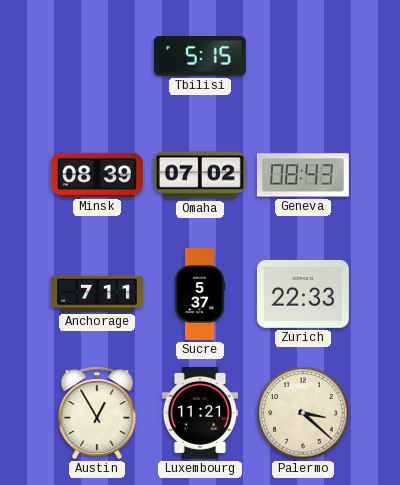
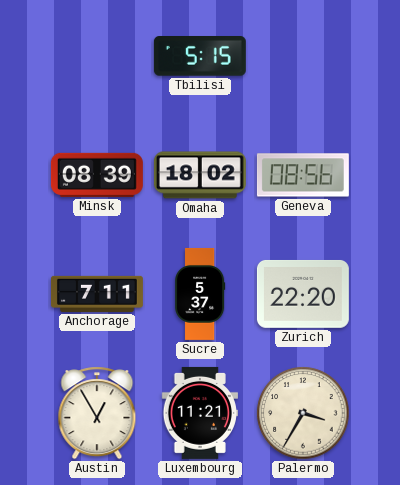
Omaha: 07:02 -> 18:02 (200, 175)
Geneva: 08:43 -> 08:56 (303, 175)
Zurich: 22:33 -> 22:20 (303, 294)
Palermo: 3:22 -> 3:35 (303, 413)
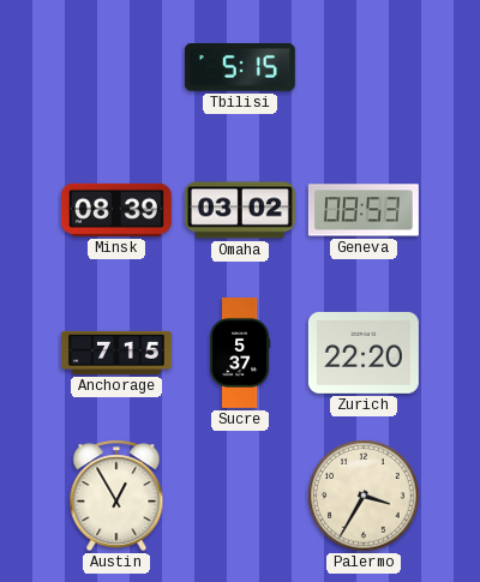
Omaha: 18:02 -> 03:02 (240, 210)
Geneva: 08:56 -> 08:53 (364, 210)
Anchorage: 7:11 -> 7:15 (116, 353)
Luxembourg: 11:21 -> none (200, 413)
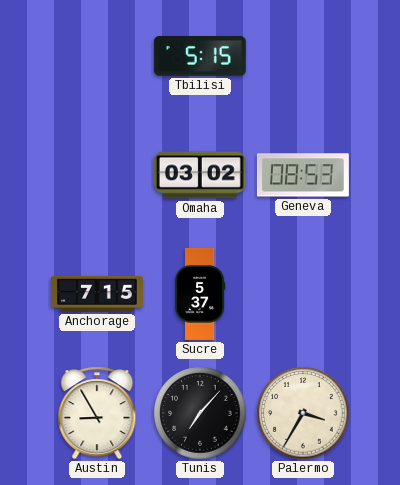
Minsk: 08:39 -> none (116, 210)
Zurich: 22:20 -> none (364, 353)
Austin: 12:55 -> 8:55 (97, 413)
Tunis: none -> 7:07 (200, 413)
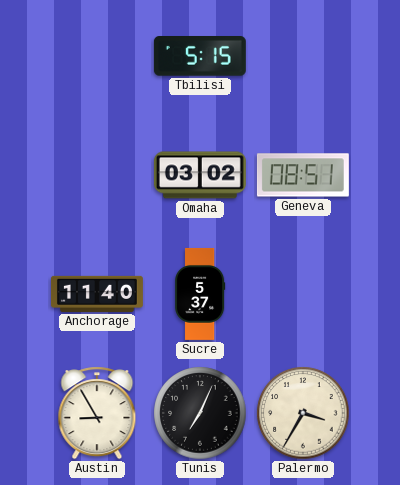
Geneva: 08:53 -> 08:51 (303, 175)
Anchorage: 7:15 -> 11:40 (97, 294)
Tunis: 7:07 -> 7:04 (200, 413)
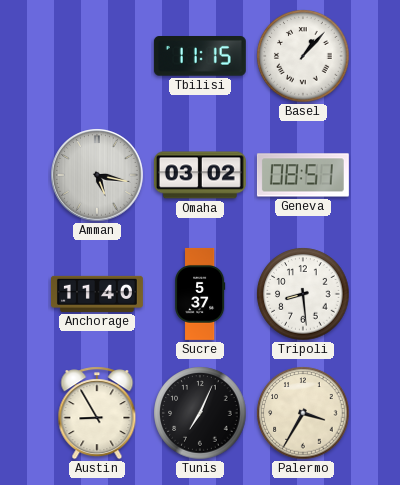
Tbilisi: 5:15 -> 11:15 (200, 57)
Basel: none -> 1:07 (303, 56)
Amman: none -> 5:17 (97, 175)
Tripoli: none -> 8:29 (303, 294)
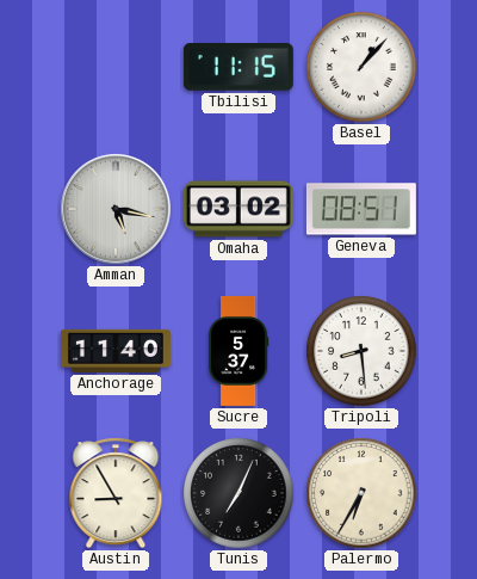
Palermo: 3:35 -> 6:35 (361, 493)
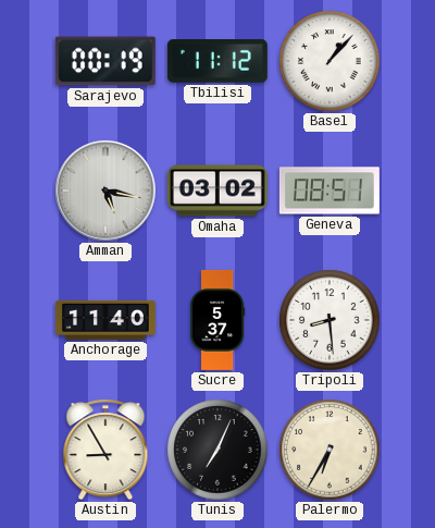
Sarajevo: none -> 00:19 (105, 61)
Tbilisi: 11:15 -> 11:12 (217, 62)
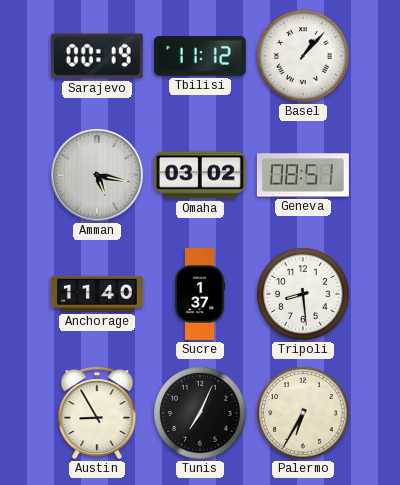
Sucre: 5:37 -> 1:37 (200, 294)
